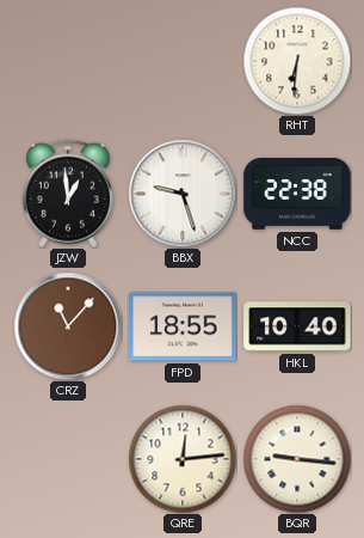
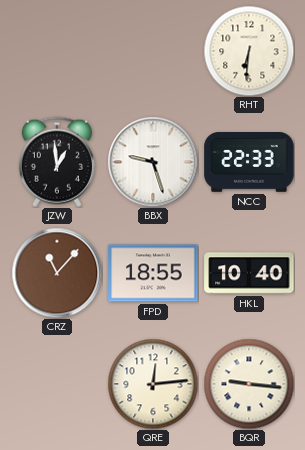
NCC: 22:38 -> 22:33 (249, 163)
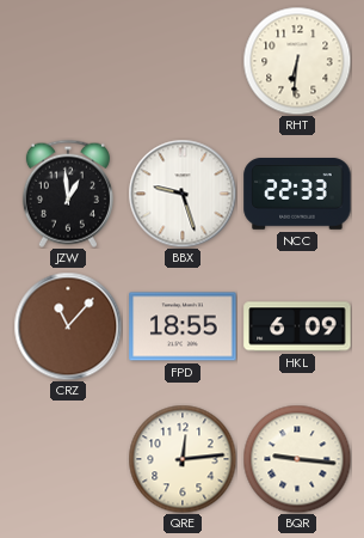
HKL: 10:40 -> 6:09 (297, 326)
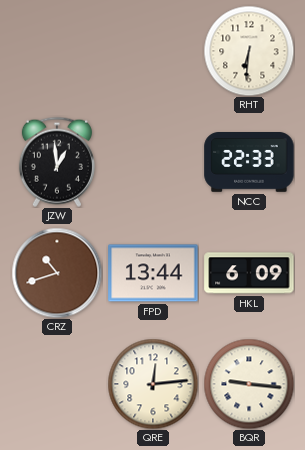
BBX: 9:27 -> none (183, 194)
CRZ: 11:07 -> 10:42 (57, 273)
FPD: 18:55 -> 13:44 (153, 273)
